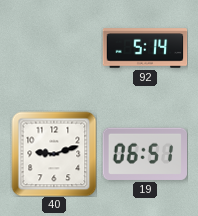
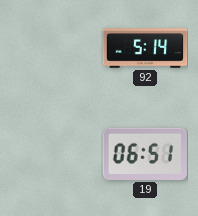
40: 9:12 -> none (54, 154)
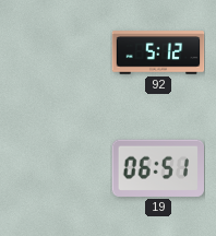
92: 5:14 -> 5:12 (158, 52)
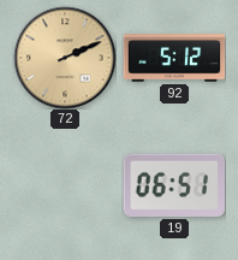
72: none -> 2:11 (65, 58)
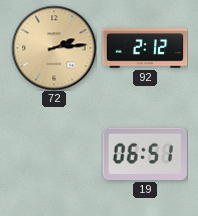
72: 2:11 -> 2:14 (54, 48)
92: 5:12 -> 2:12 (145, 48)
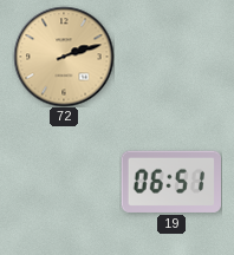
72: 2:14 -> 2:12 (64, 57)
92: 2:12 -> none (145, 48)
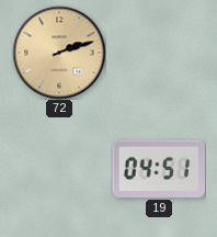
19: 06:51 -> 04:51 (158, 169)
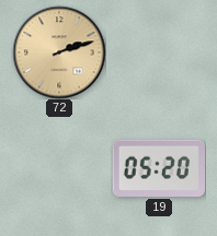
19: 04:51 -> 05:20 (158, 168)
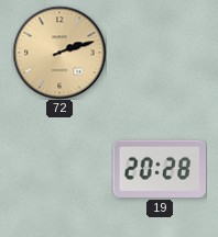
19: 05:20 -> 20:28 (159, 169)
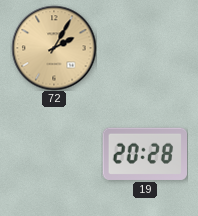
72: 2:12 -> 2:05 (54, 48)
